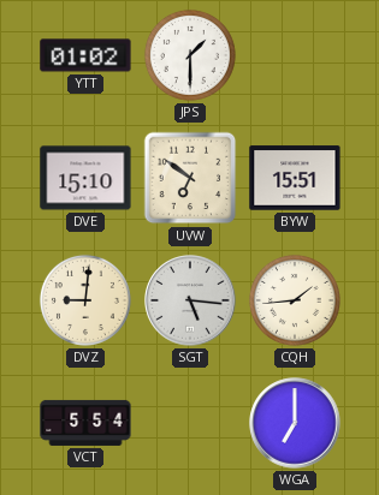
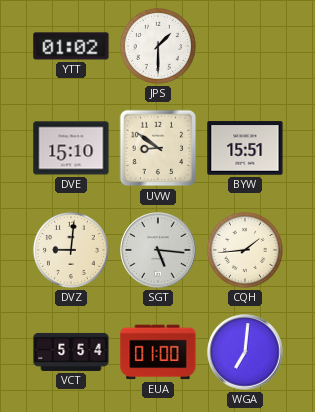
UVW: 6:51 -> 8:51 (158, 148)
EUA: none -> 01:00 (158, 352)
WGA: 7:00 -> 7:01 (245, 352)
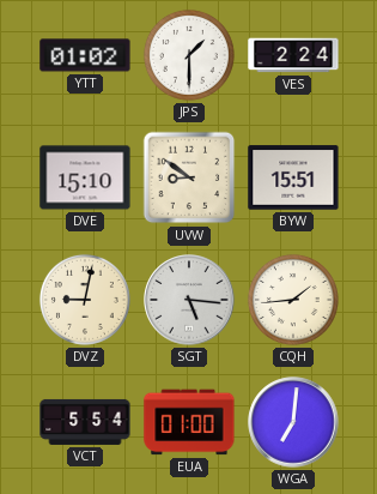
VES: none -> 2:24 (293, 55)
DVZ: 9:01 -> 9:02 (85, 300)
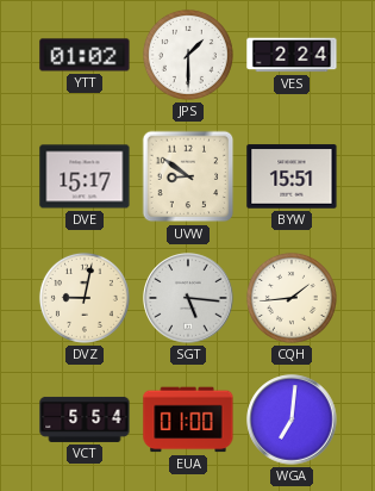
DVE: 15:10 -> 15:17 (85, 176)
